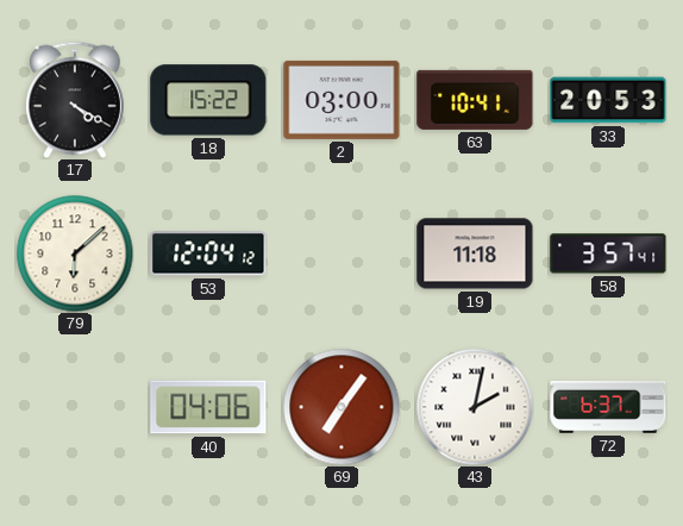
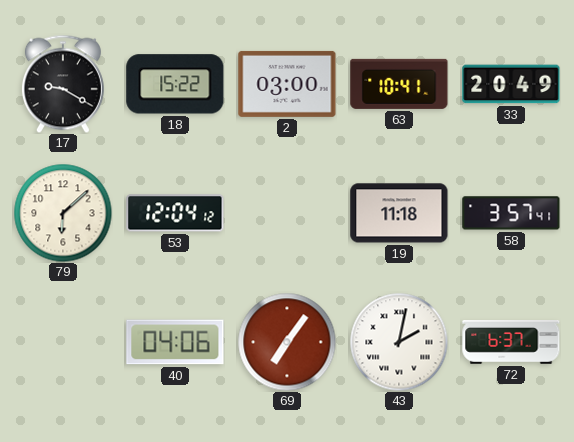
17: 4:20 -> 9:20 (63, 84)
33: 20:53 -> 20:49 (511, 84)
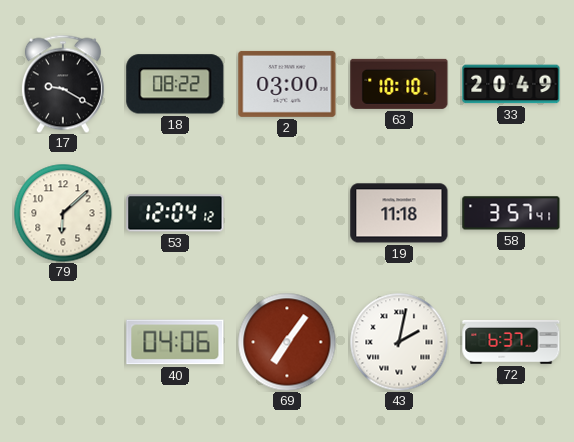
18: 15:22 -> 08:22 (175, 84)
63: 10:41 -> 10:10 (399, 84)
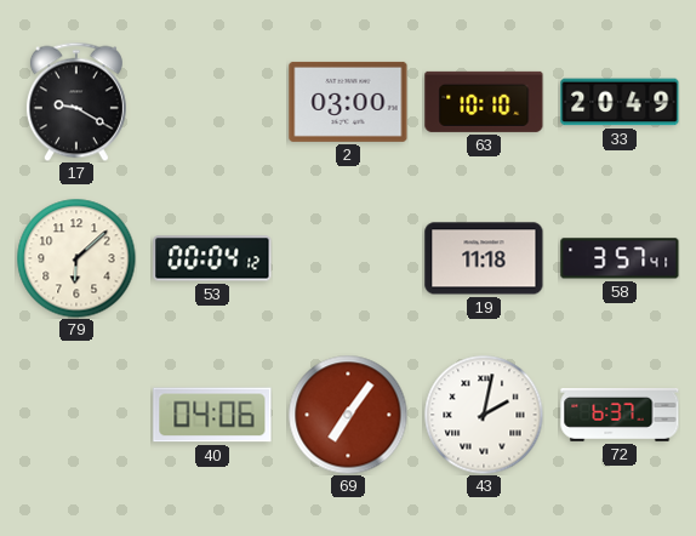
18: 08:22 -> none (175, 84)
53: 12:04 -> 00:04 (212, 258)
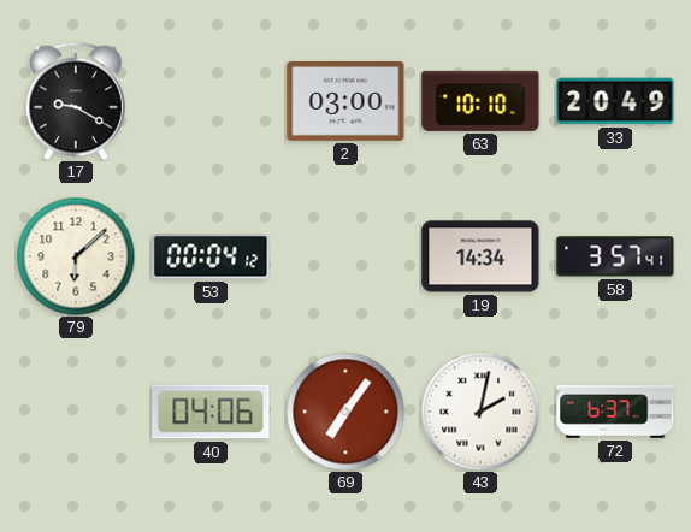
19: 11:18 -> 14:34 (480, 256)
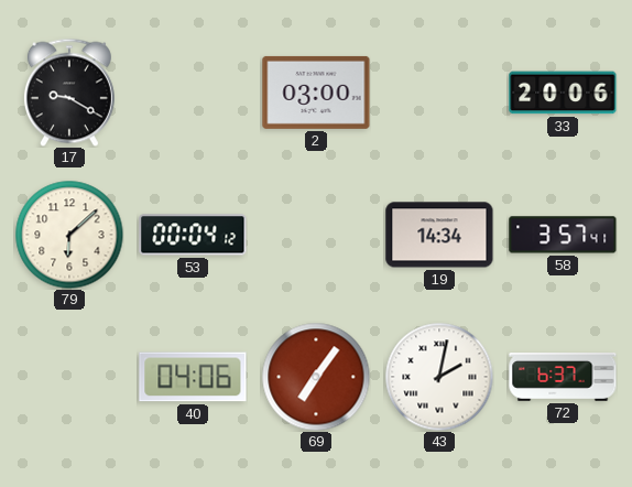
63: 10:10 -> none (480, 101)
33: 20:49 -> 20:06 (563, 93)
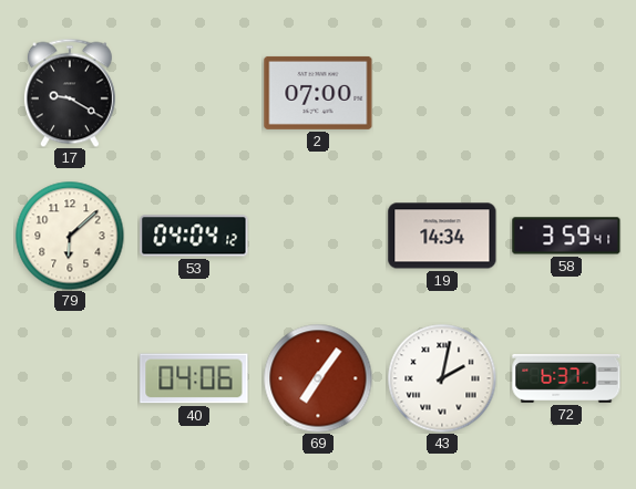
2: 03:00 -> 07:00 (318, 93)
33: 20:06 -> none (563, 93)
53: 00:04 -> 04:04 (194, 236)
58: 3:57 -> 3:59 (566, 236)
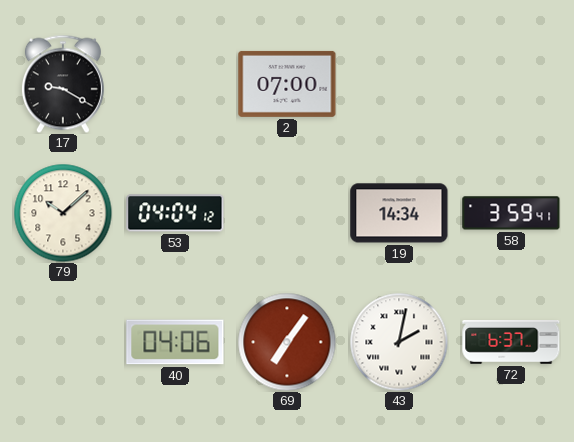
79: 6:08 -> 10:08 (63, 213)
